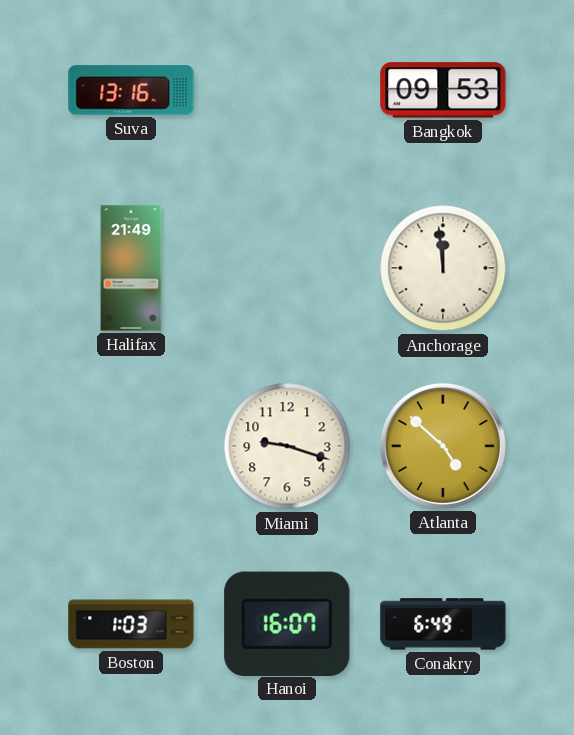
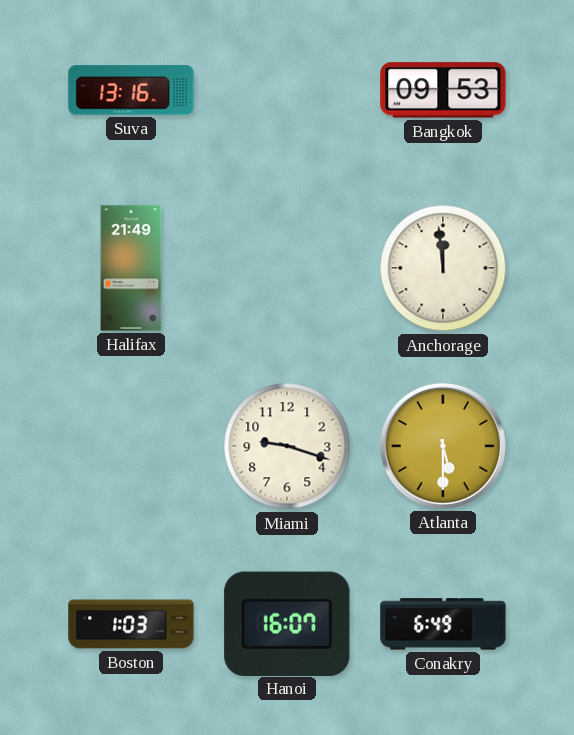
Atlanta: 4:52 -> 5:30 (443, 446)
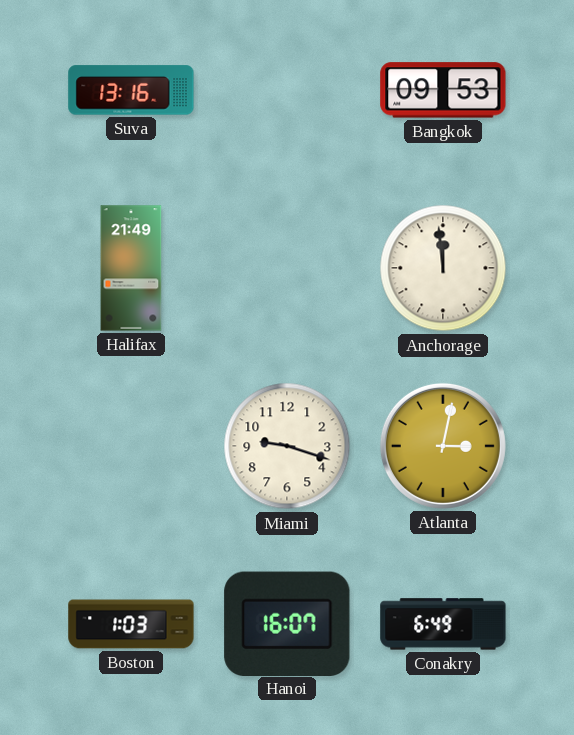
Atlanta: 5:30 -> 3:02 (443, 446)
